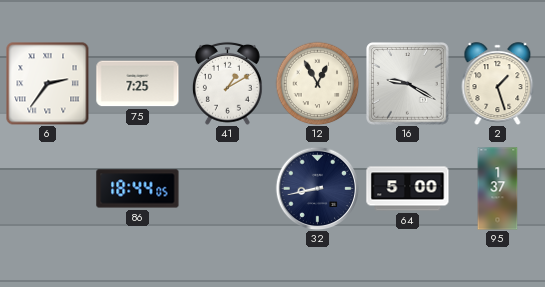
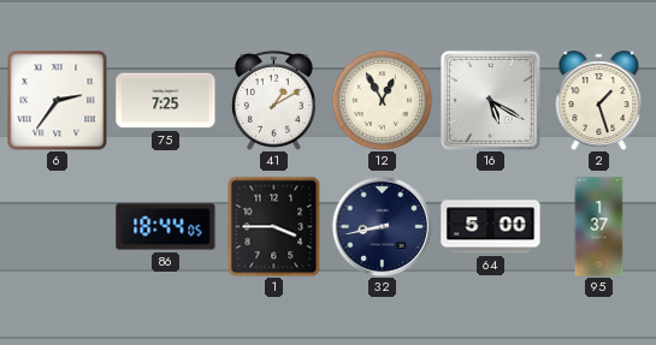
16: 9:20 -> 5:20 (491, 101)
1: none -> 3:45 (274, 226)
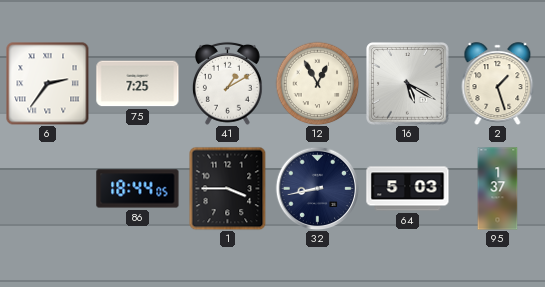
64: 5:00 -> 5:03 (408, 189)
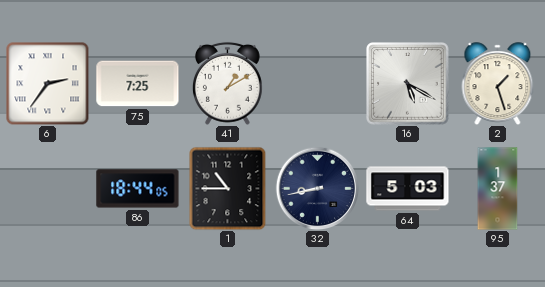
12: 12:55 -> none (317, 83)
1: 3:45 -> 10:45 (228, 188)
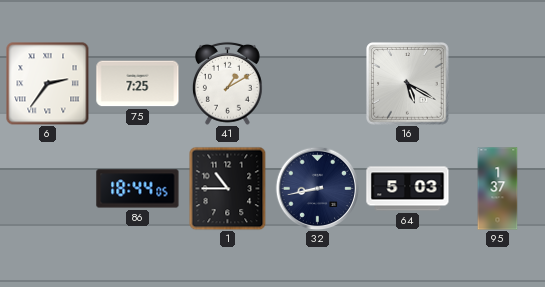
2: 1:27 -> none (498, 83)
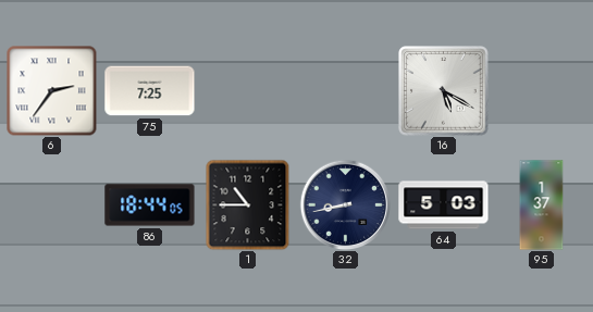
41: 1:10 -> none (227, 83)
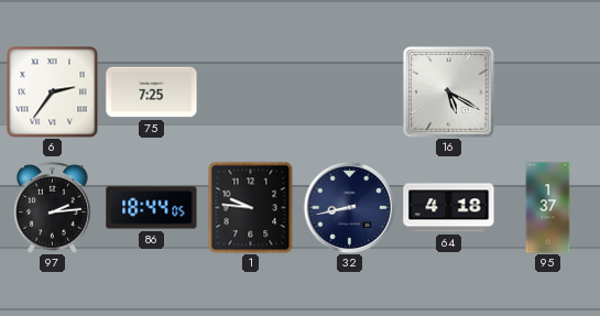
97: none -> 2:14 (52, 207)
1: 10:45 -> 9:46 (251, 207)
64: 5:03 -> 4:18 (449, 208)
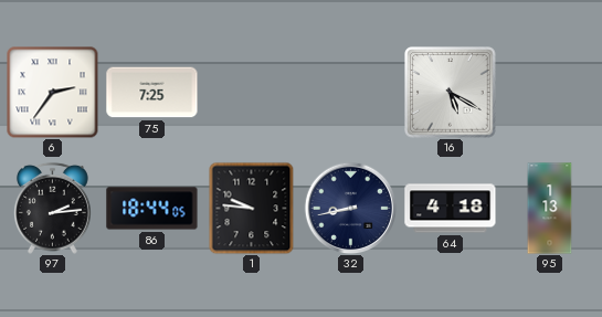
95: 1:37 -> 1:13 (550, 209)
